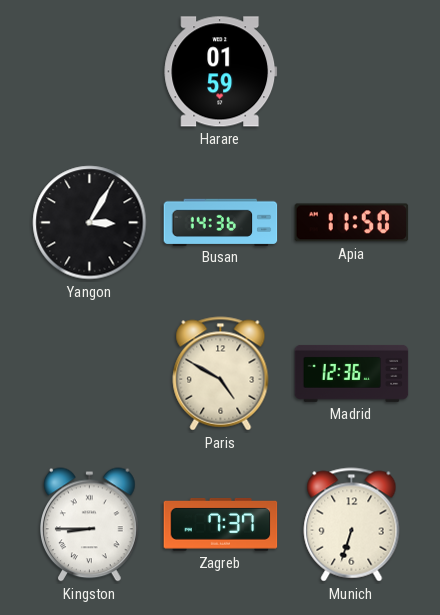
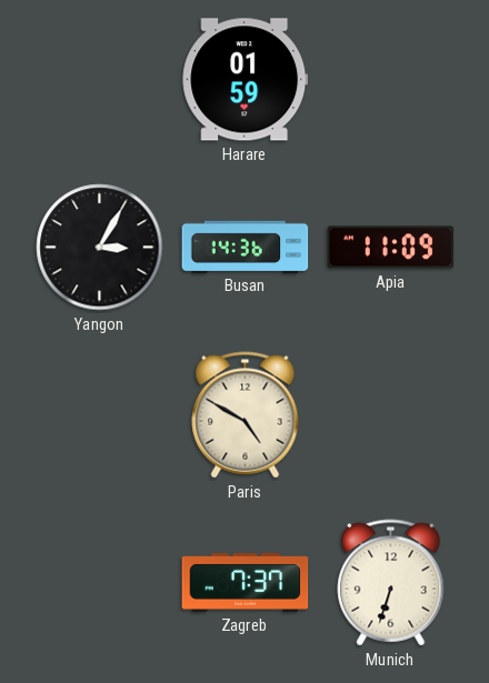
Apia: 11:50 -> 11:09 (391, 248)
Madrid: 12:36 -> none (352, 373)
Kingston: 8:45 -> none (90, 525)
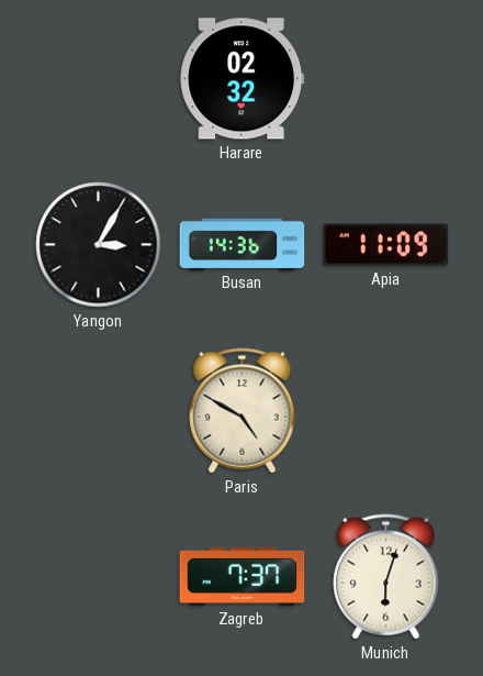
Harare: 01:59 -> 02:32 (243, 79)
Munich: 6:33 -> 6:03 (386, 577)
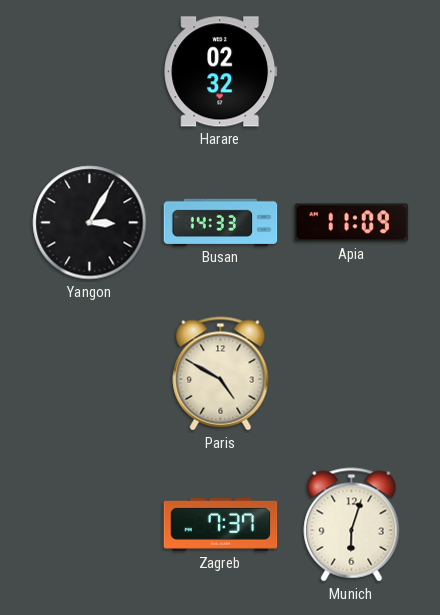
Busan: 14:36 -> 14:33 (221, 222)
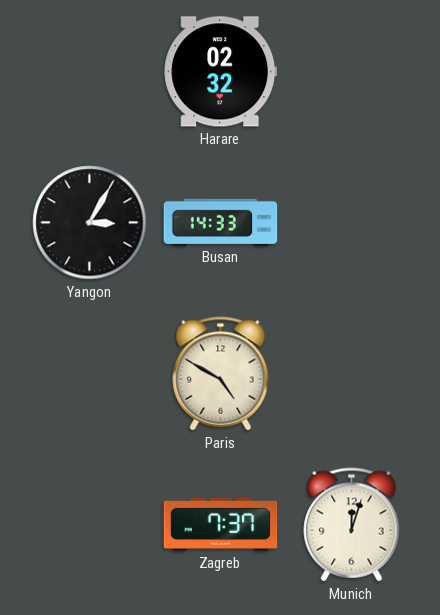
Apia: 11:09 -> none (352, 223)
Munich: 6:03 -> 12:03 (352, 525)
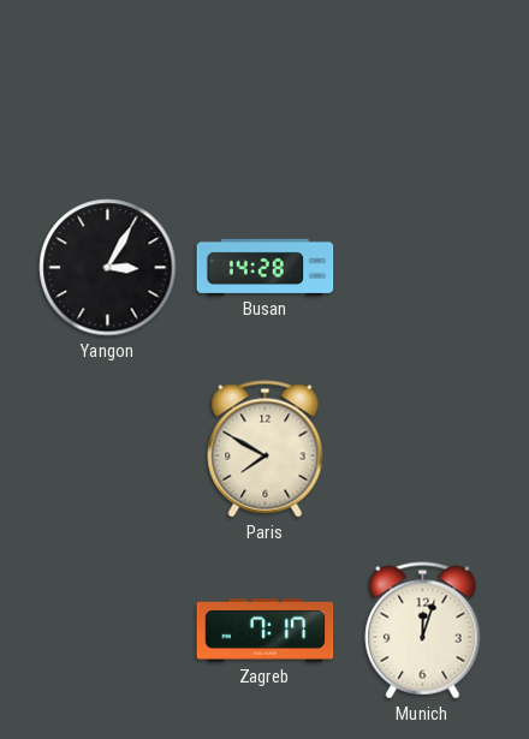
Harare: 02:32 -> none (221, 72)
Busan: 14:33 -> 14:28 (266, 267)
Paris: 4:50 -> 7:50 (266, 449)
Zagreb: 7:37 -> 7:17 (266, 631)
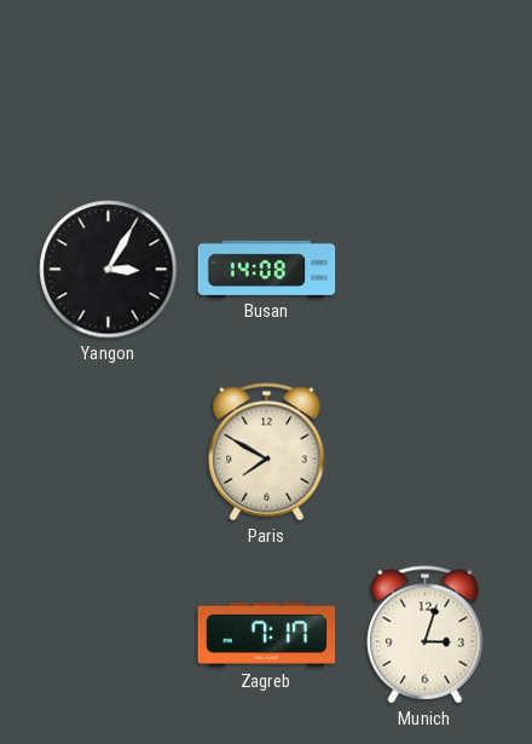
Busan: 14:28 -> 14:08 (267, 269)
Munich: 12:03 -> 3:03 (426, 635)
